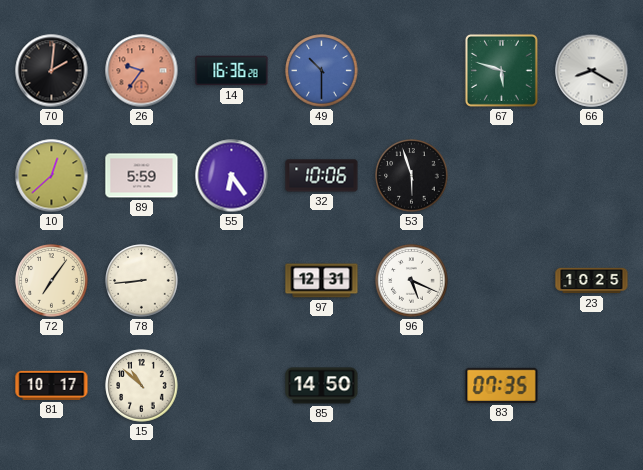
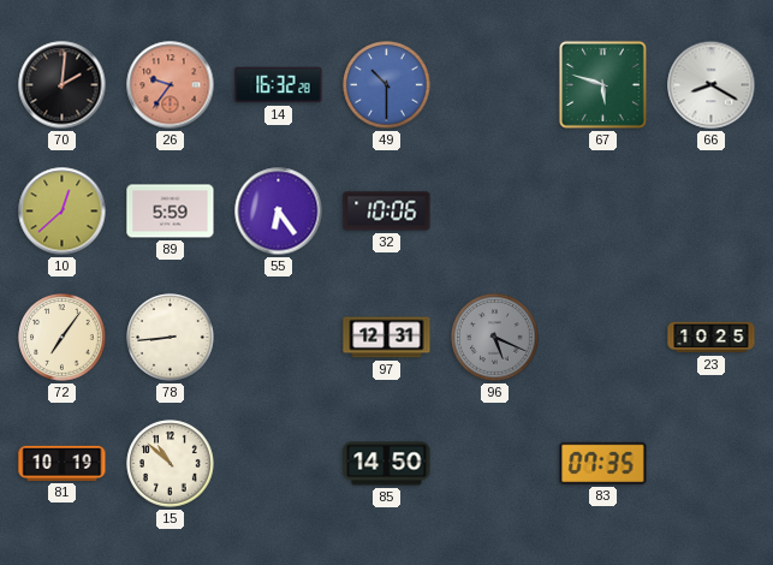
14: 16:36 -> 16:32 (279, 85)
53: 5:57 -> none (412, 176)
96 dial: white -> grey (495, 338)
81: 10:17 -> 10:19 (63, 463)
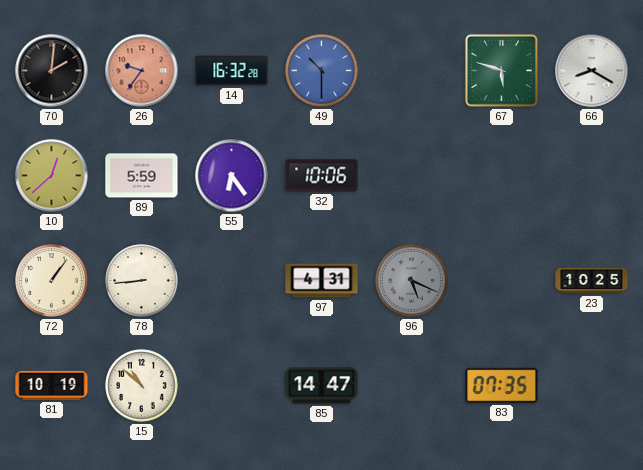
72: 7:06 -> 1:06 (52, 281)
97: 12:31 -> 4:31 (322, 281)
85: 14:50 -> 14:47 (322, 386)
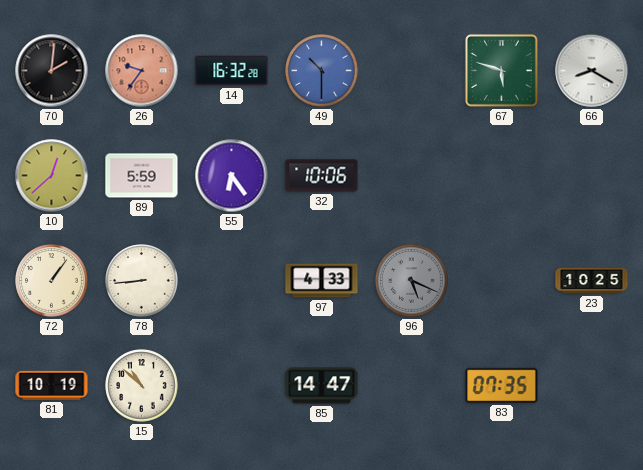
97: 4:31 -> 4:33 (322, 281)
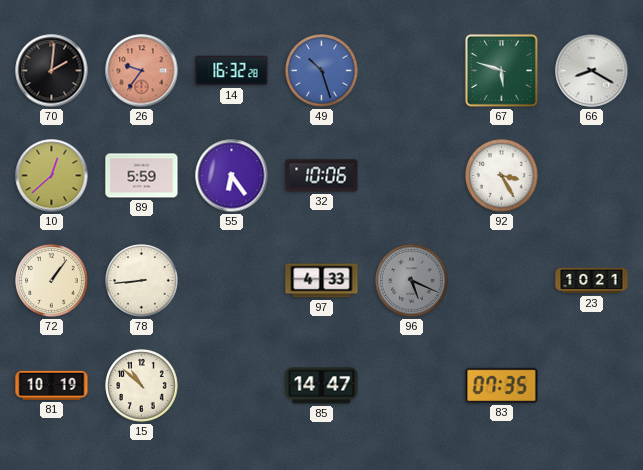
49: 10:30 -> 10:27 (322, 71)
92: none -> 3:25 (502, 176)
23: 10:25 -> 10:21 (592, 281)
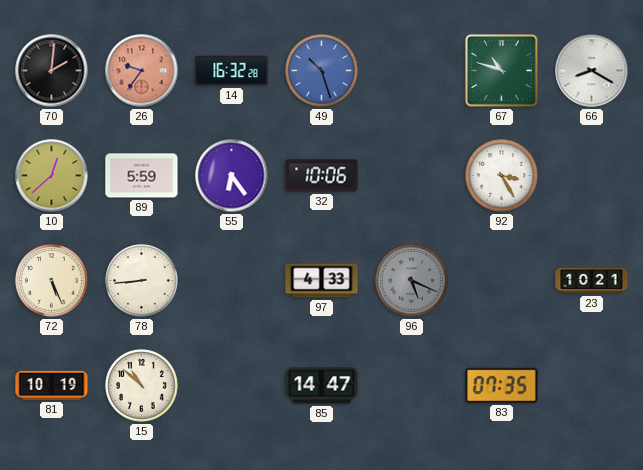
67: 5:48 -> 10:48 (501, 70)
72: 1:06 -> 5:26 (52, 281)
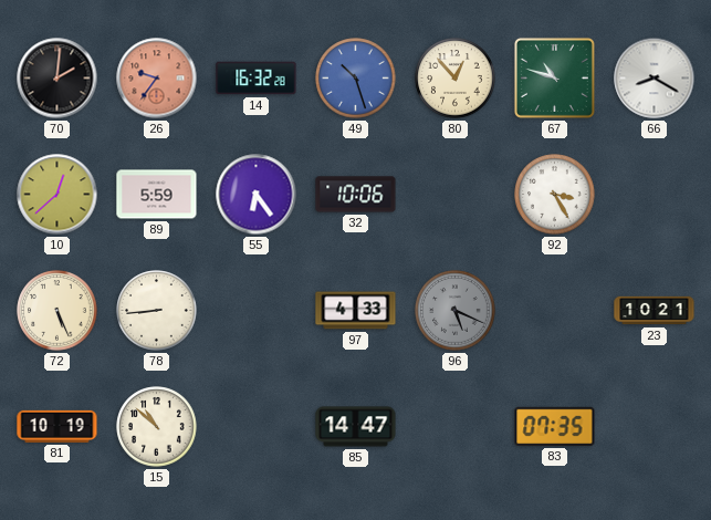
80: none -> 12:53 (456, 79)
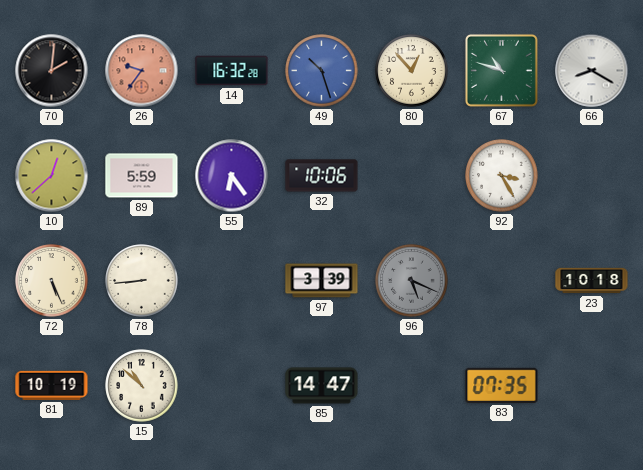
97: 4:33 -> 3:39 (322, 281)
23: 10:21 -> 10:18 (592, 281)
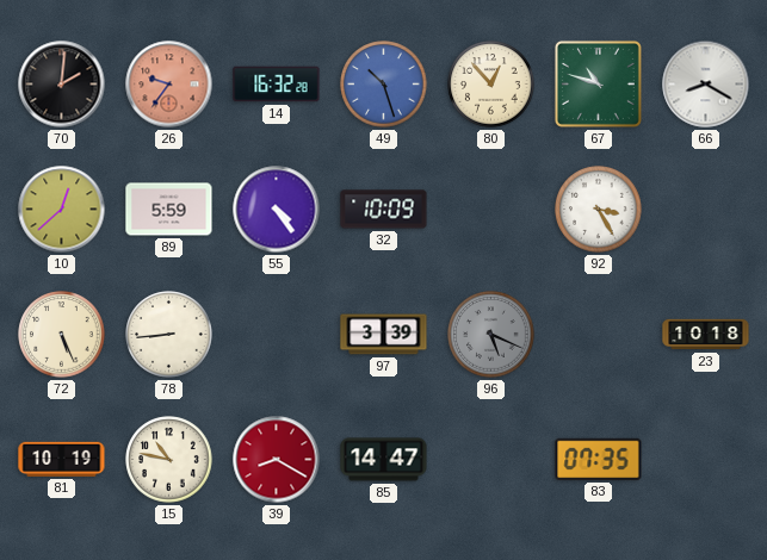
55: 6:24 -> 4:24 (277, 210)
32: 10:06 -> 10:09 (384, 210)
15: 10:52 -> 10:47 (169, 460)
39: none -> 8:20 (277, 460)
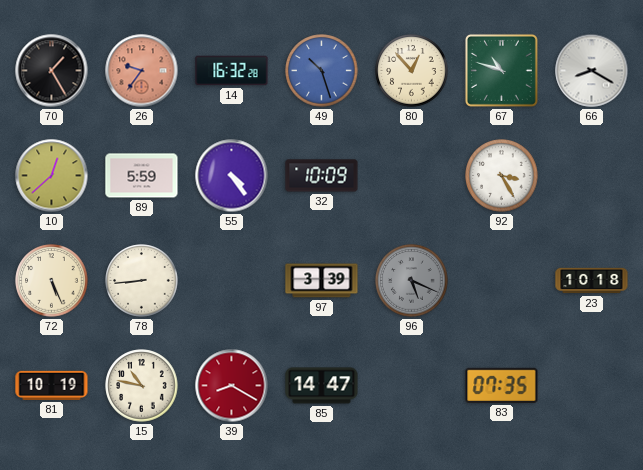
70: 2:01 -> 1:25 (52, 71)
